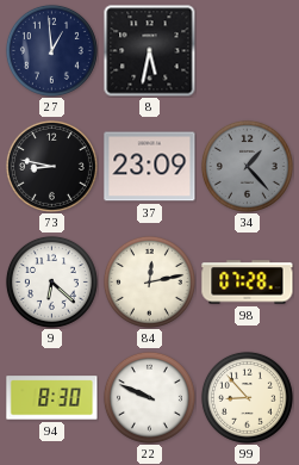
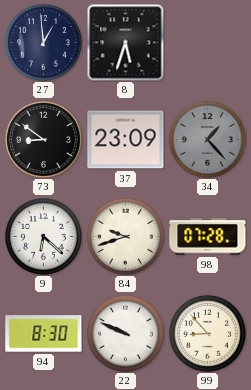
8: 5:32 -> 5:33 (125, 42)
73: 8:47 -> 8:51 (43, 139)
84: 12:13 -> 9:42 (125, 236)
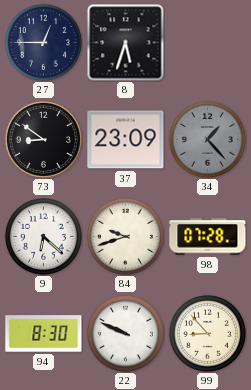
27: 12:59 -> 12:45 (43, 42)
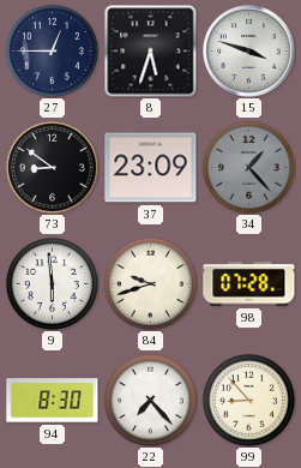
15: none -> 3:48 (249, 52)
9: 6:22 -> 5:59 (52, 283)
22: 9:49 -> 7:23 (150, 400)
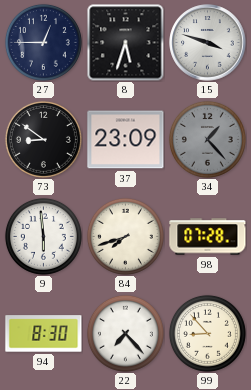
84: 9:42 -> 7:42 (125, 236)
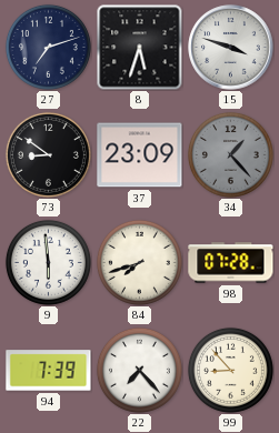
27: 12:45 -> 7:12 (48, 47)
94: 8:30 -> 7:39 (49, 371)
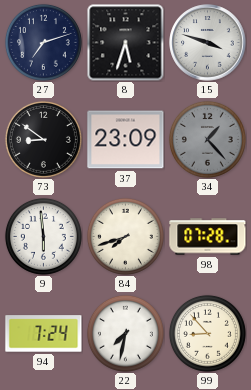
94: 7:39 -> 7:24 (44, 334)
22: 7:23 -> 7:32 (125, 333)
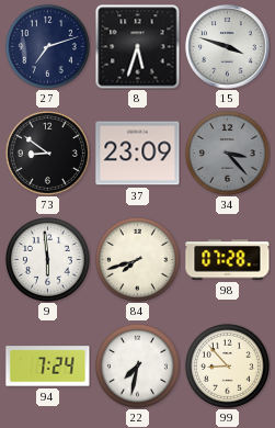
34: 1:23 -> 3:23 (227, 153)
